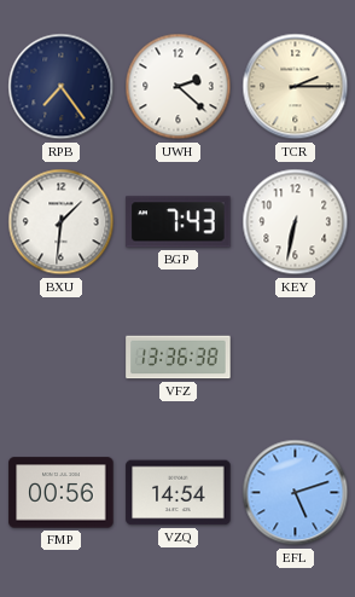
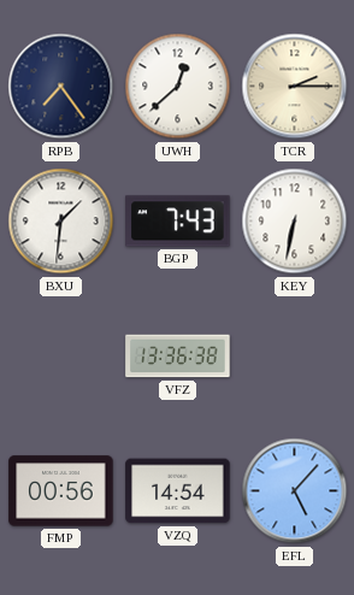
UWH: 2:22 -> 12:38 (178, 87)
EFL: 5:12 -> 5:07 (295, 491)
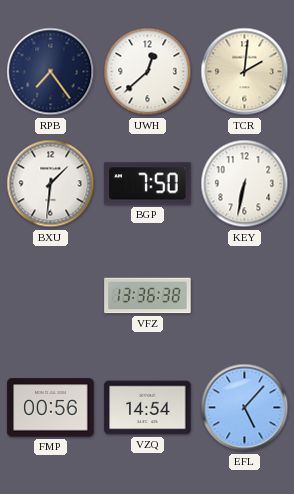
TCR: 2:15 -> 2:01 (245, 72)
BGP: 7:43 -> 7:50 (148, 184)
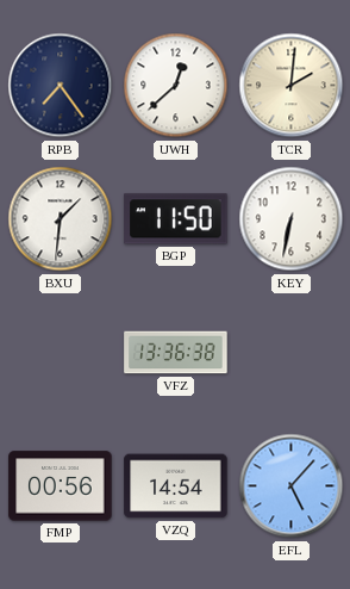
BGP: 7:50 -> 11:50 (176, 219)
